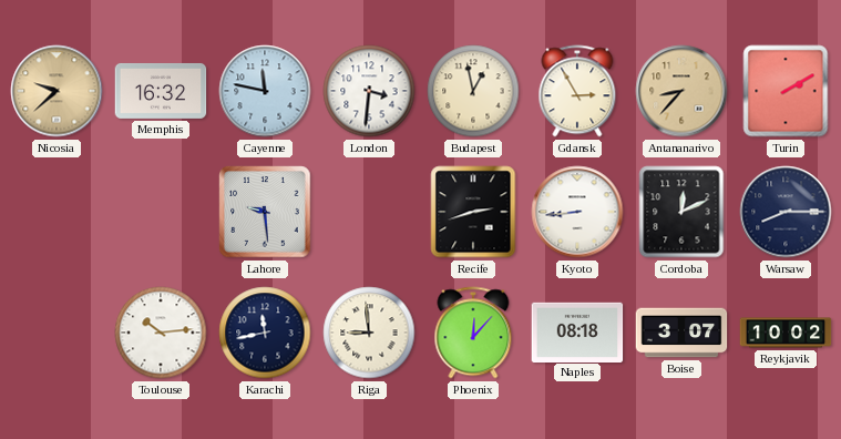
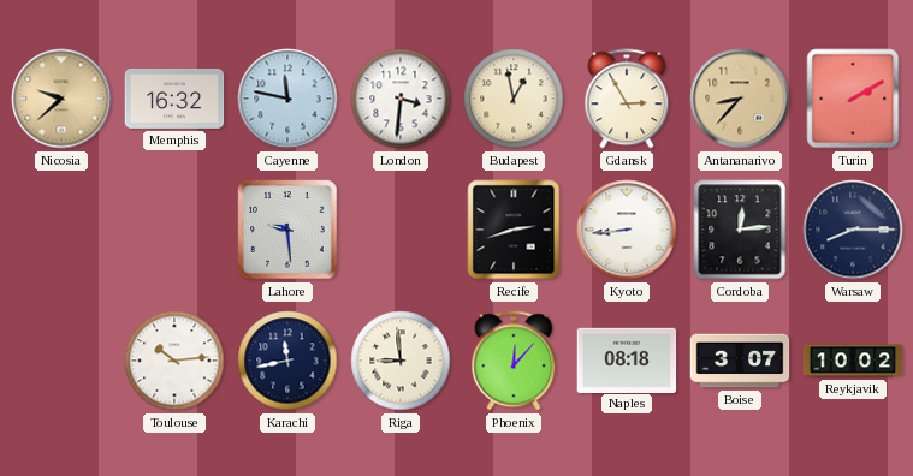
Cordoba: 12:11 -> 12:14 (740, 230)
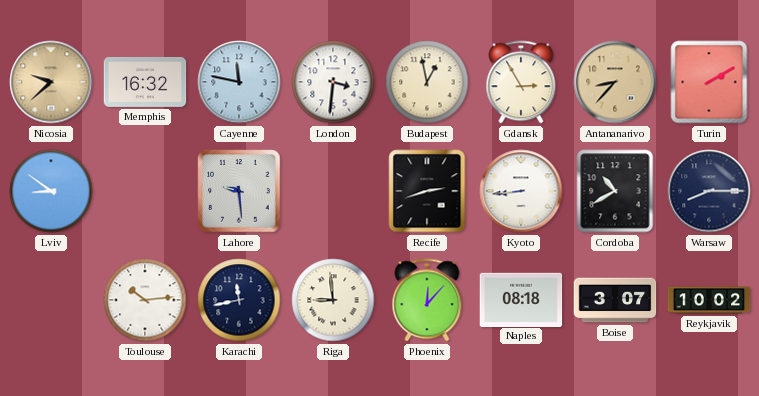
Lviv: none -> 8:51 (51, 191)
Cordoba: 12:14 -> 10:40 (615, 191)
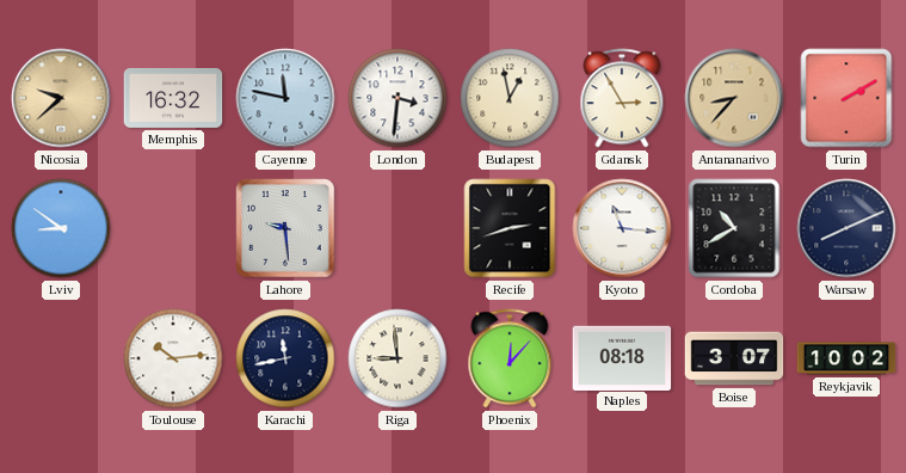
Kyoto: 8:44 -> 11:16 (622, 228)
Warsaw: 8:15 -> 8:11 (846, 228)
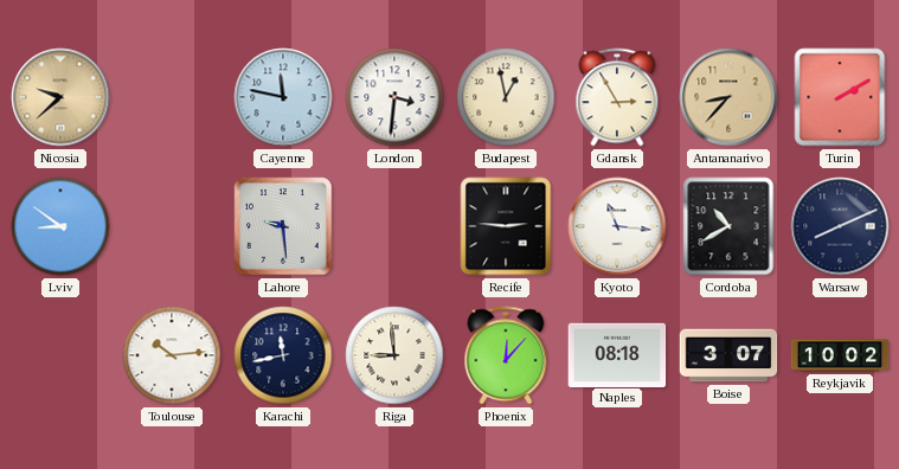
Memphis: 16:32 -> none (173, 98)
Recife: 2:42 -> 2:46 (506, 226)
